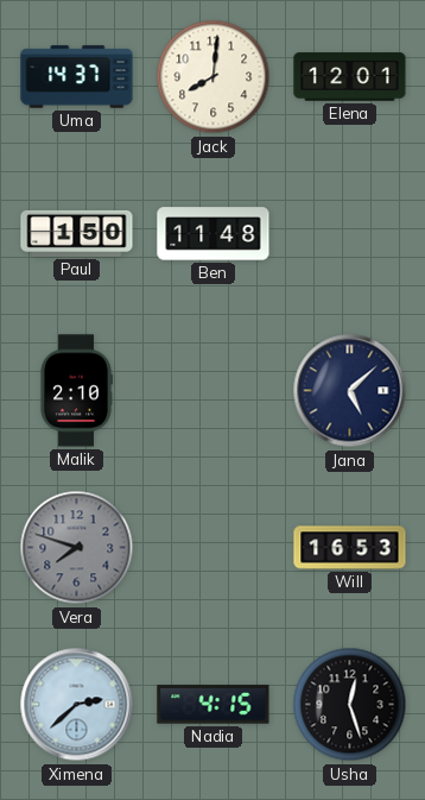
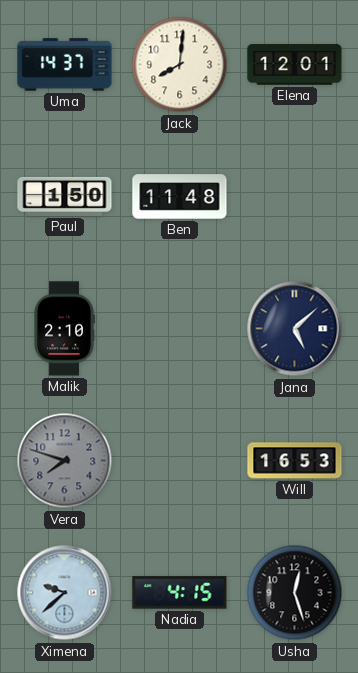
Ximena: 2:38 -> 9:38 (65, 593)
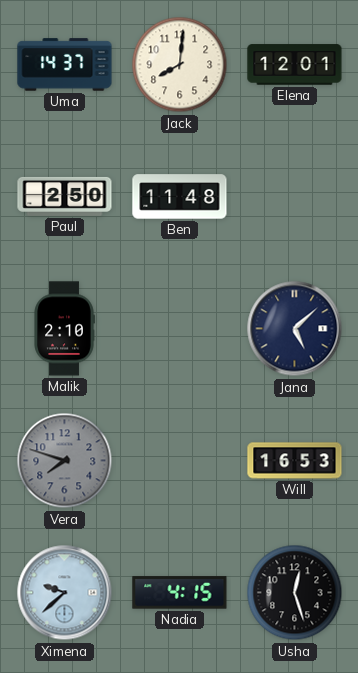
Paul: 1:50 -> 2:50 (65, 196)
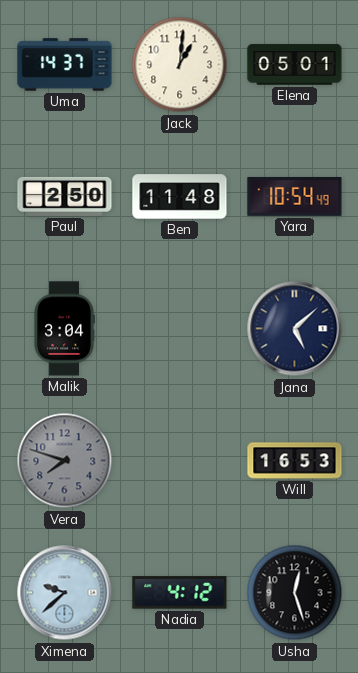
Jack: 8:01 -> 1:01 (180, 65)
Elena: 12:01 -> 05:01 (295, 65)
Yara: none -> 10:54 (295, 197)
Malik: 2:10 -> 3:04 (64, 329)
Nadia: 4:15 -> 4:12 (180, 593)
